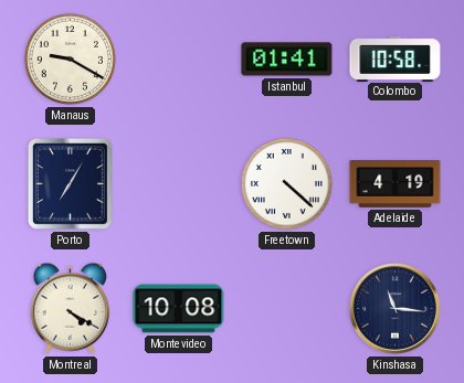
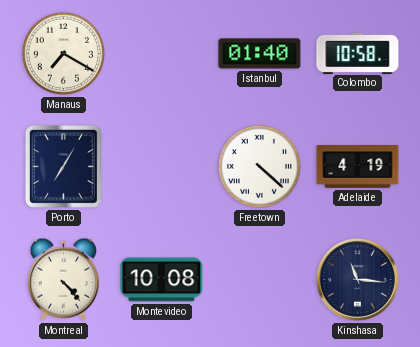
Manaus: 9:20 -> 7:20 (63, 53)
Istanbul: 01:41 -> 01:40 (260, 54)
Montreal: 4:20 -> 4:23 (63, 279)
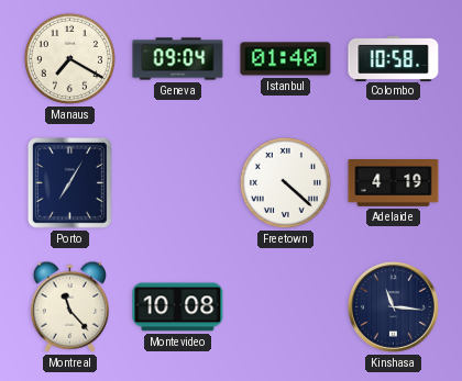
Geneva: none -> 09:04 (178, 59)
Montreal: 4:23 -> 11:23 (69, 306)
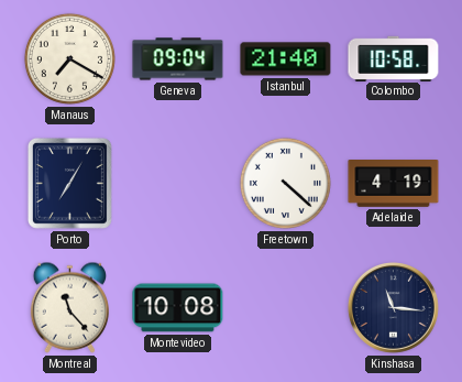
Istanbul: 01:40 -> 21:40 (286, 59)
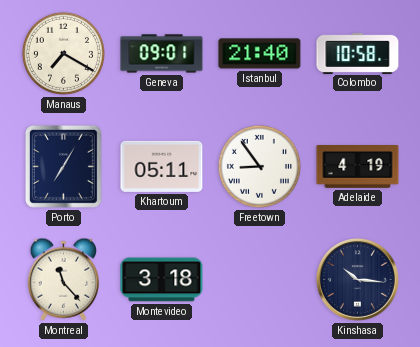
Geneva: 09:04 -> 09:01 (162, 54)
Khartoum: none -> 05:11 (162, 166)
Freetown: 4:22 -> 8:54 (259, 166)
Montevideo: 10:08 -> 3:18 (162, 280)
Kinshasa: 11:16 -> 10:16 (357, 279)
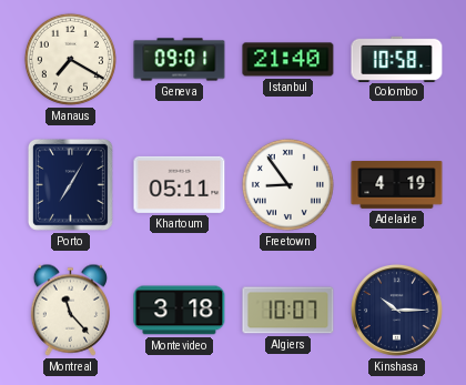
Algiers: none -> 10:07 (288, 311)
Kinshasa: 10:16 -> 10:15 (396, 310)
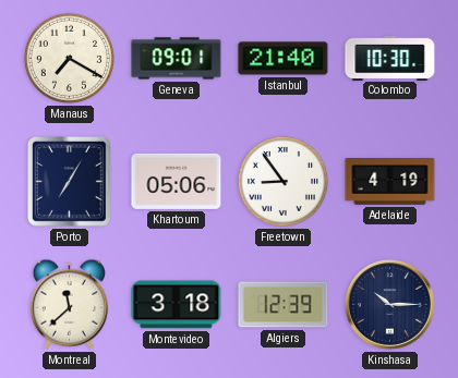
Colombo: 10:58 -> 10:30 (390, 58)
Khartoum: 05:11 -> 05:06 (177, 181)
Montreal: 11:23 -> 11:38 (69, 304)
Algiers: 10:07 -> 12:39 (284, 305)
